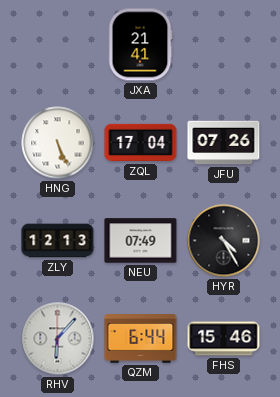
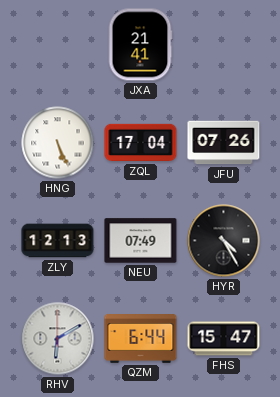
RHV: 6:07 -> 6:10 (58, 339)
FHS: 15:46 -> 15:47 (224, 339)
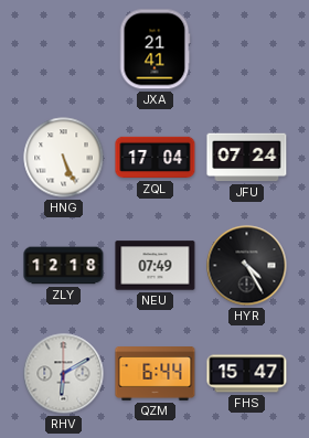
JFU: 07:26 -> 07:24 (247, 158)
ZLY: 12:13 -> 12:18 (64, 266)
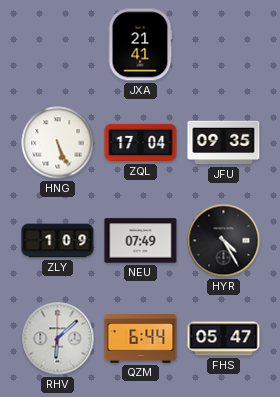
JFU: 07:24 -> 09:35 (224, 143)
ZLY: 12:18 -> 1:09 (58, 241)
RHV: 6:10 -> 6:08 (58, 339)
FHS: 15:47 -> 05:47 (224, 339)
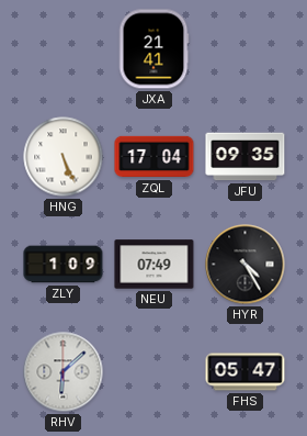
QZM: 6:44 -> none (141, 339)
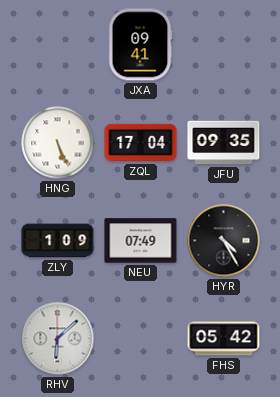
JXA: 21:41 -> 09:41 (140, 45)
FHS: 05:47 -> 05:42 (224, 339)
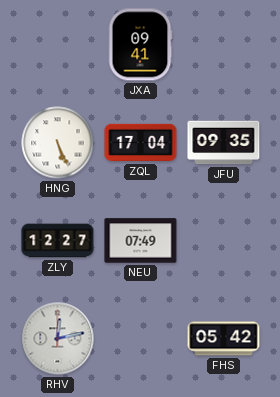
ZLY: 1:09 -> 12:27 (58, 241)
HYR: 4:25 -> none (224, 241)
RHV: 6:08 -> 12:13 (58, 339)
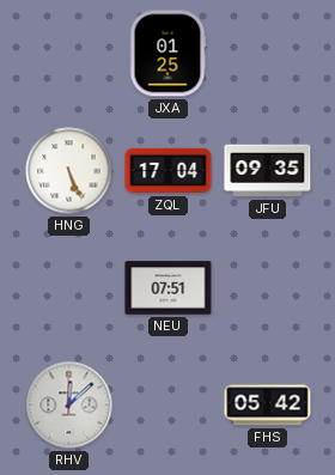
JXA: 09:41 -> 01:25 (167, 54)
ZLY: 12:27 -> none (58, 241)
NEU: 07:49 -> 07:51 (169, 288)
RHV: 12:13 -> 12:08 (69, 406)
